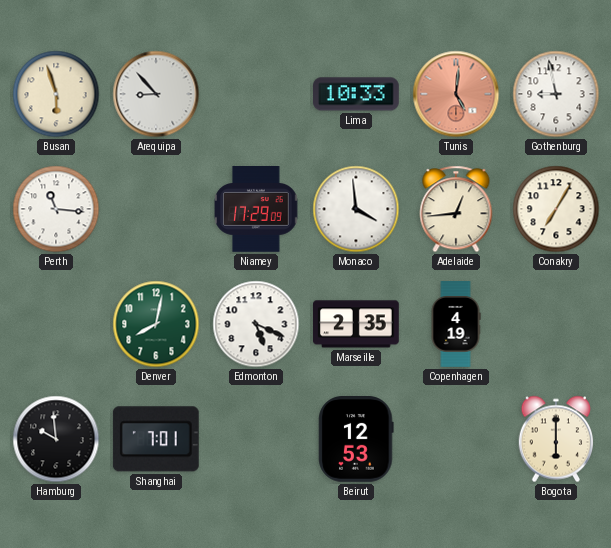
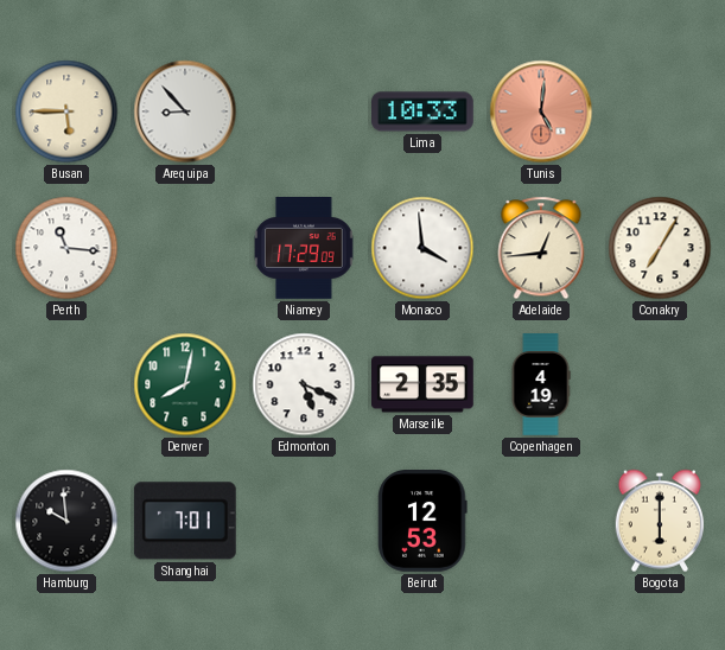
Busan: 5:57 -> 5:45 (66, 111)
Gothenburg: 8:58 -> none (556, 94)
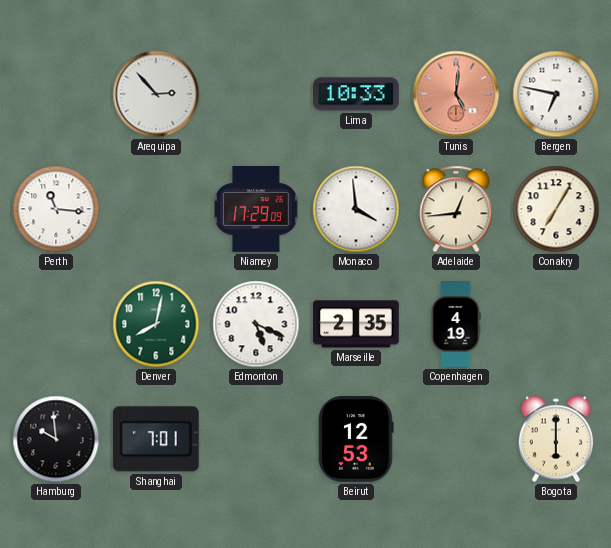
Busan: 5:45 -> none (66, 111)
Arequipa: 8:53 -> 2:53 (156, 94)
Bergen: none -> 6:47 (556, 94)
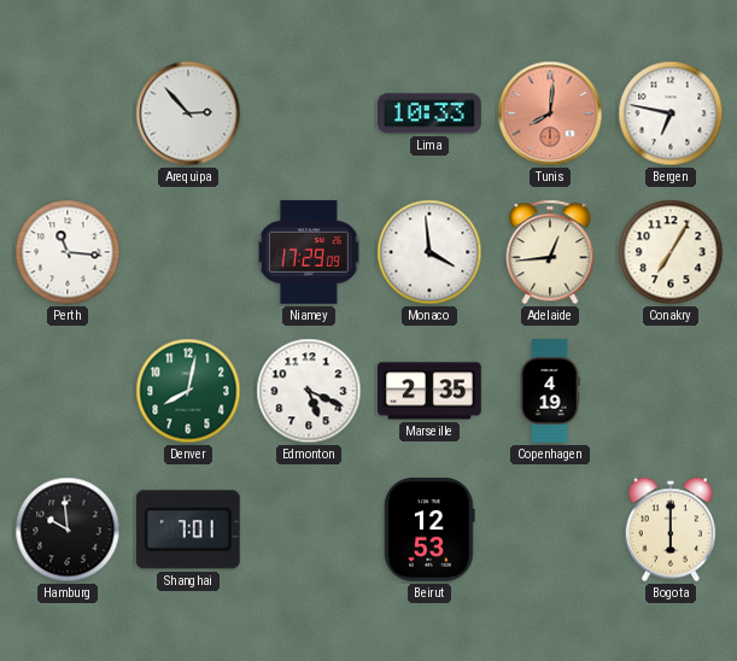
Tunis: 5:01 -> 8:01 (550, 113)
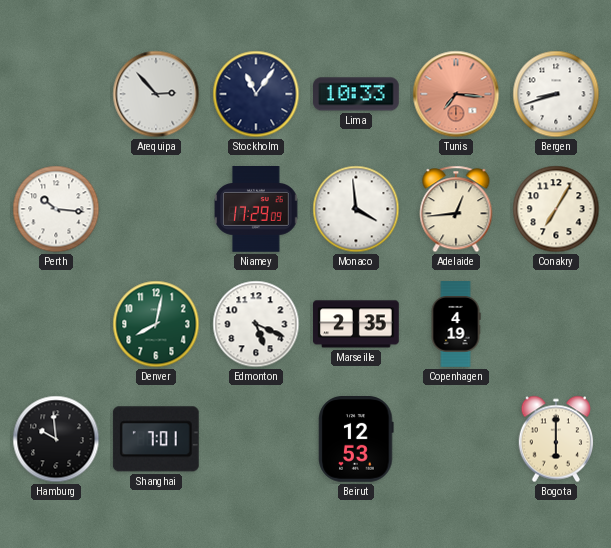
Stockholm: none -> 11:06 (256, 94)
Tunis: 8:01 -> 7:16 (456, 94)
Bergen: 6:47 -> 8:42 (556, 94)
Perth: 11:16 -> 10:16 (56, 209)
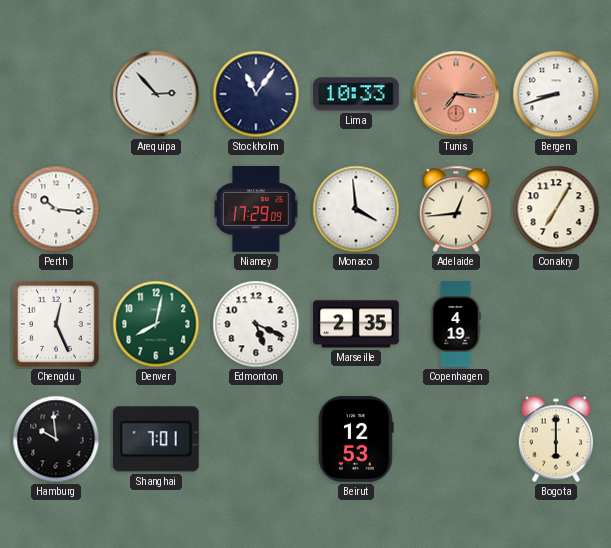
Chengdu: none -> 12:26 (56, 324)
